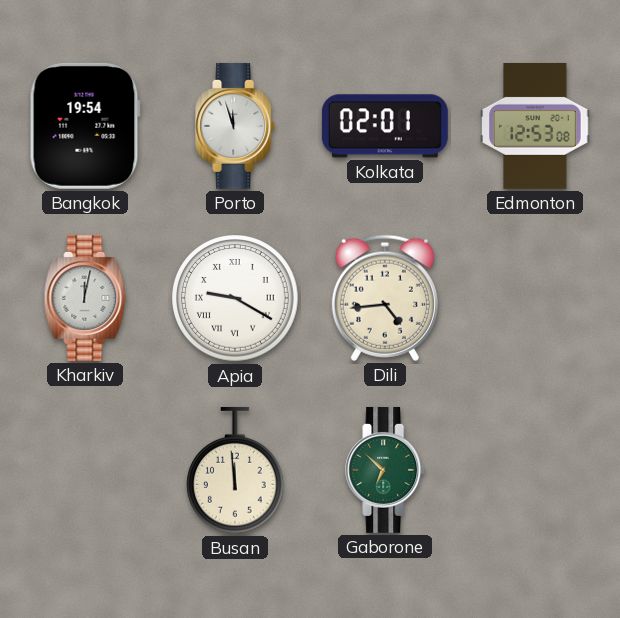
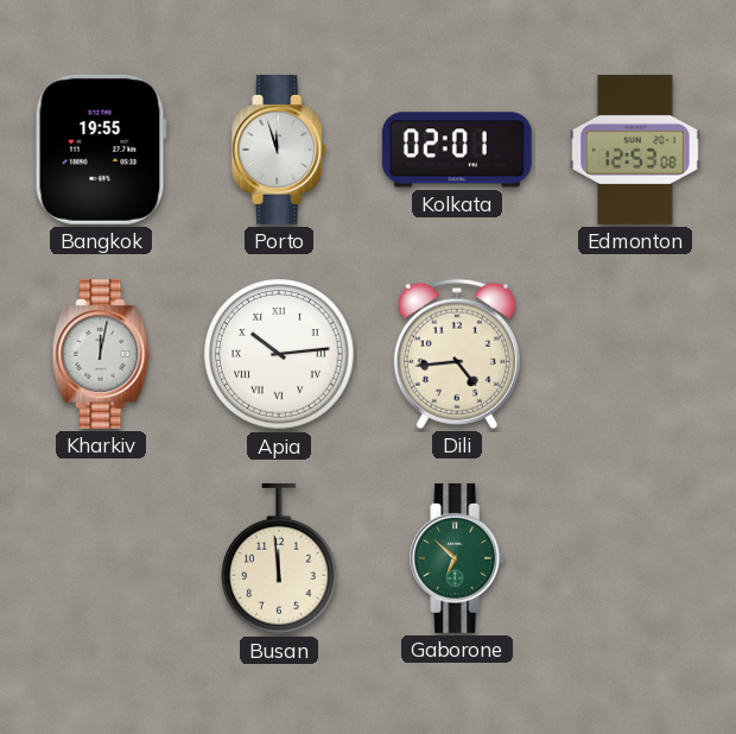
Bangkok: 19:54 -> 19:55 (101, 150)
Apia: 9:20 -> 10:14 (279, 354)
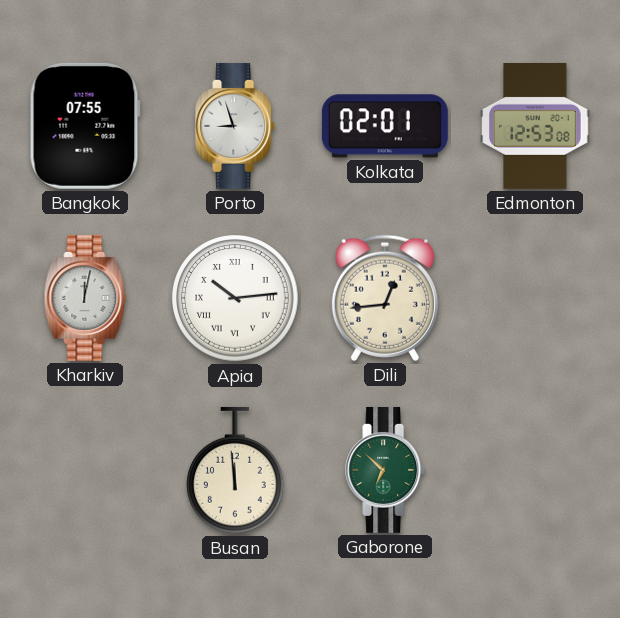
Bangkok: 19:55 -> 07:55 (85, 126)
Porto: 11:57 -> 8:57 (236, 126)
Dili: 4:44 -> 12:44 (385, 298)
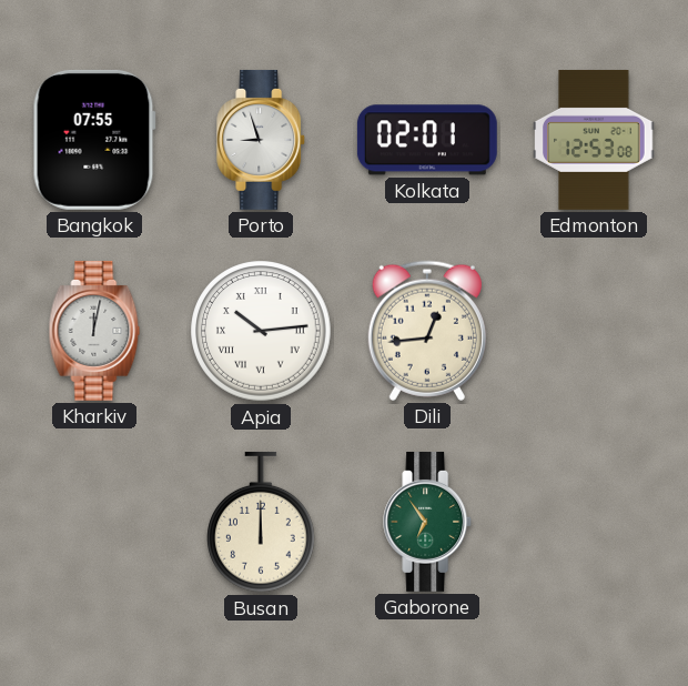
Busan: 11:59 -> 12:00 (262, 522)
Gaborone: 6:52 -> 6:54 (428, 522)
